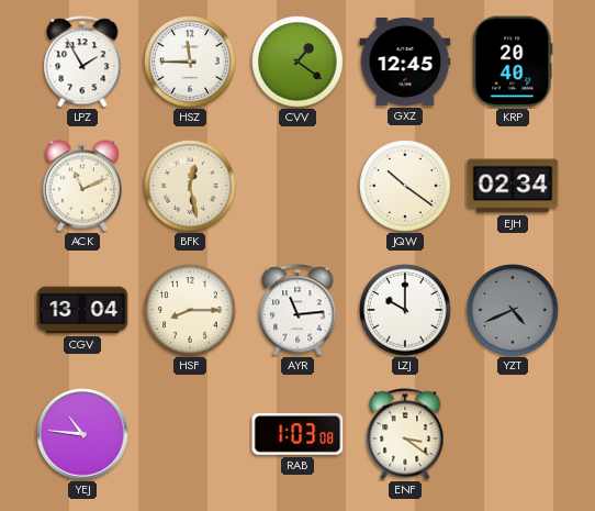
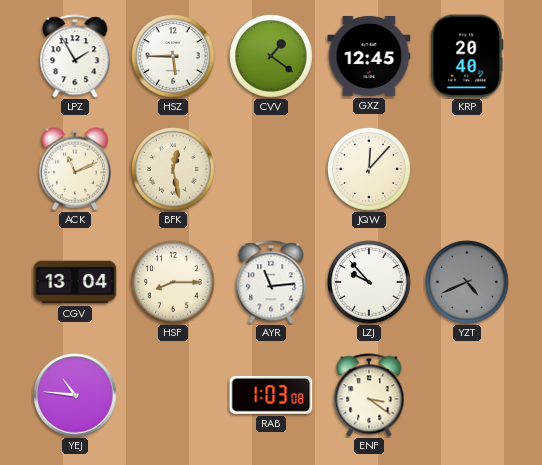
HSZ: 11:45 -> 5:45 (173, 56)
JQW: 10:21 -> 12:07 (369, 169)
EJH: 02:34 -> none (513, 186)
LZJ: 10:00 -> 9:53 (369, 282)
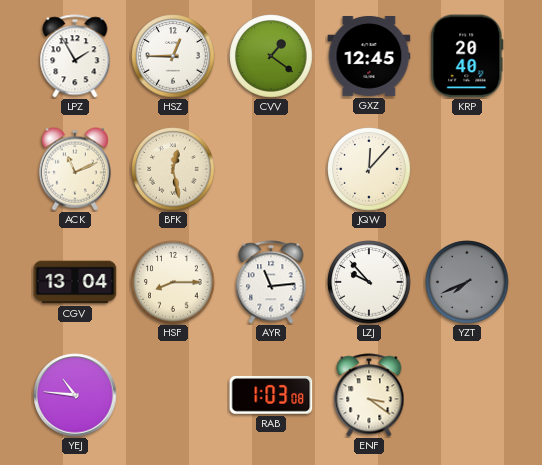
HSZ: 5:45 -> 12:45 (173, 56)
YZT: 4:41 -> 7:41 (467, 282)
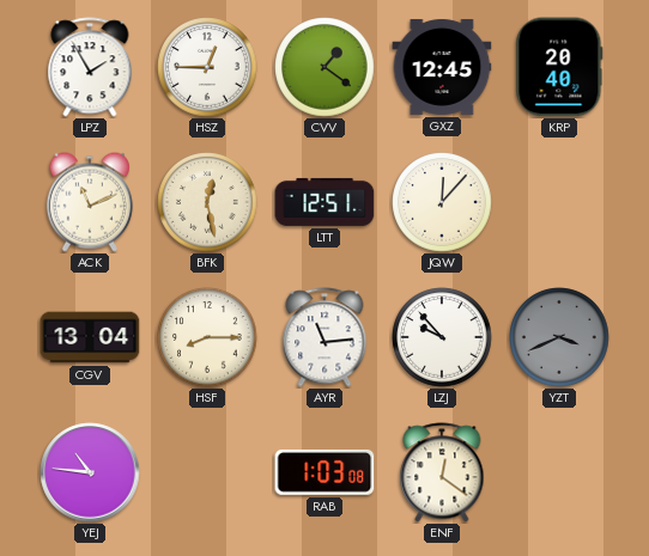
LTT: none -> 12:51 (324, 202)
YZT: 7:41 -> 3:41 (559, 337)
ENF: 3:21 -> 12:21 (442, 472)
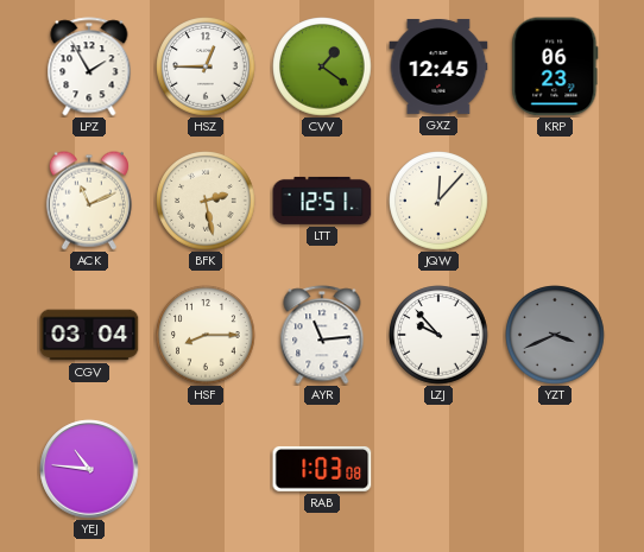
KRP: 20:40 -> 06:23 (555, 66)
BFK: 12:28 -> 2:28 (206, 201)
CGV: 13:04 -> 03:04 (89, 335)
ENF: 12:21 -> none (442, 472)
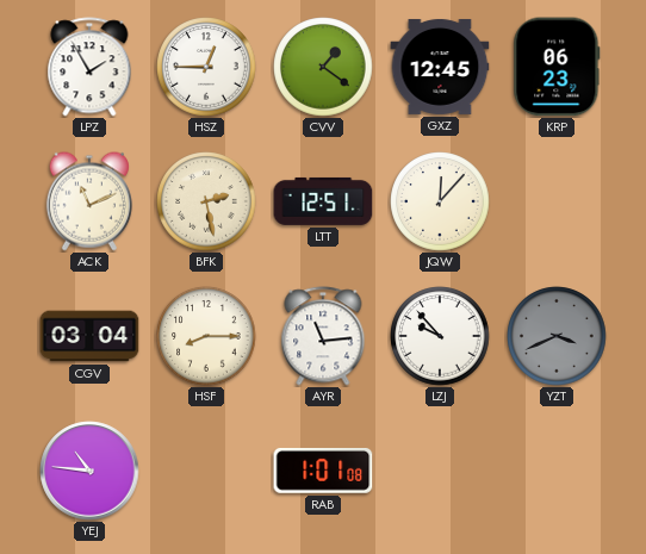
RAB: 1:03 -> 1:01 (323, 471)
